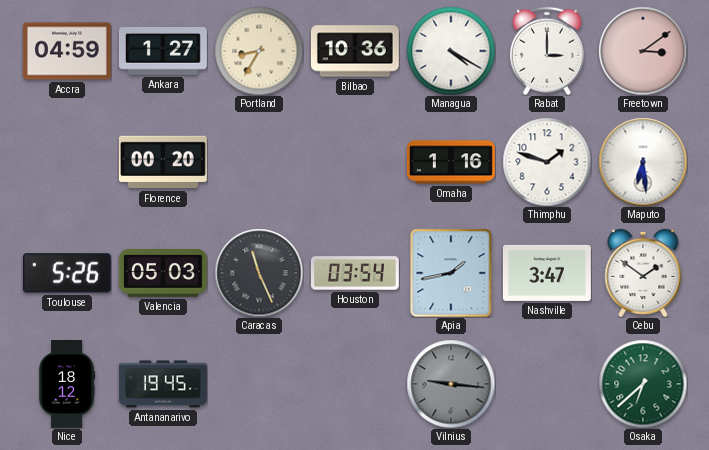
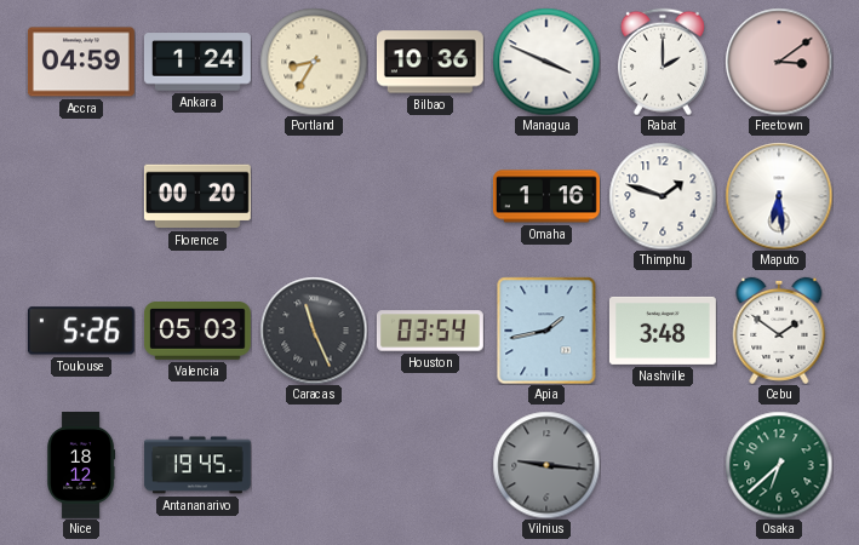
Ankara: 1:27 -> 1:24 (197, 62)
Managua: 4:20 -> 3:49 (546, 62)
Rabat: 3:00 -> 2:00 (663, 62)
Nashville: 3:47 -> 3:48 (663, 331)
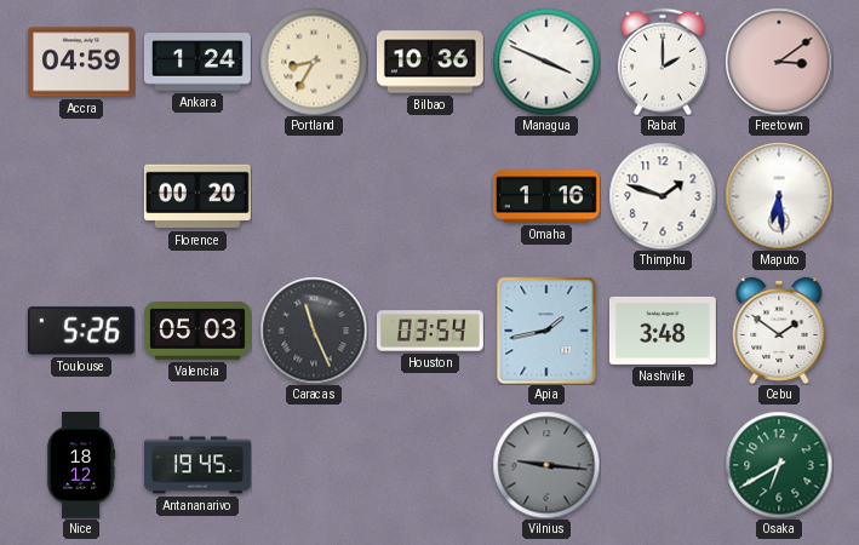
Osaka: 6:38 -> 6:40 (779, 465)
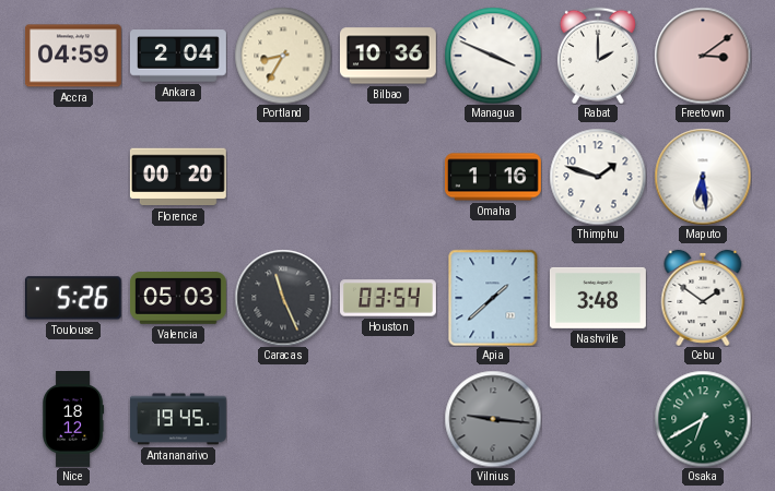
Ankara: 1:24 -> 2:04 (178, 56)
Apia: 1:43 -> 1:38 (493, 298)
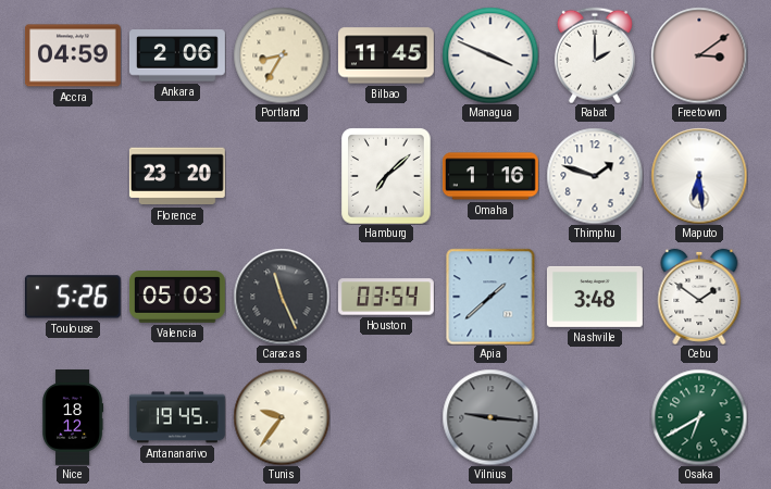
Ankara: 2:04 -> 2:06 (177, 55)
Bilbao: 10:36 -> 11:45 (386, 55)
Florence: 00:20 -> 23:20 (177, 176)
Hamburg: none -> 7:08 (386, 176)
Tunis: none -> 9:36 (282, 417)
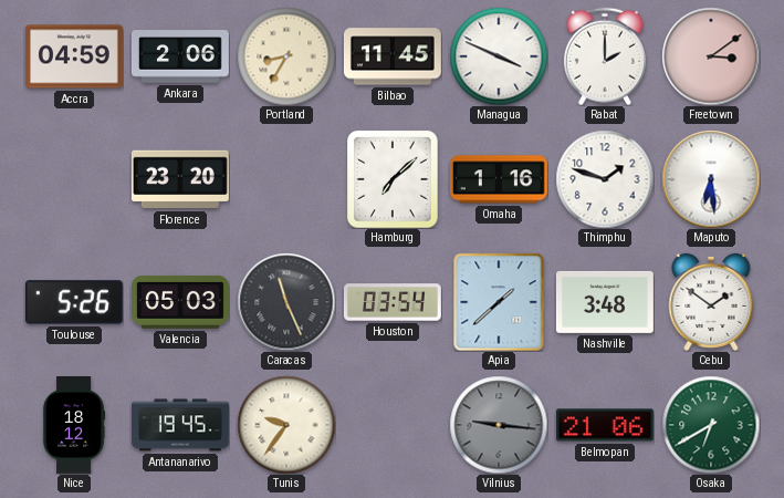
Belmopan: none -> 21:06 (605, 425)
